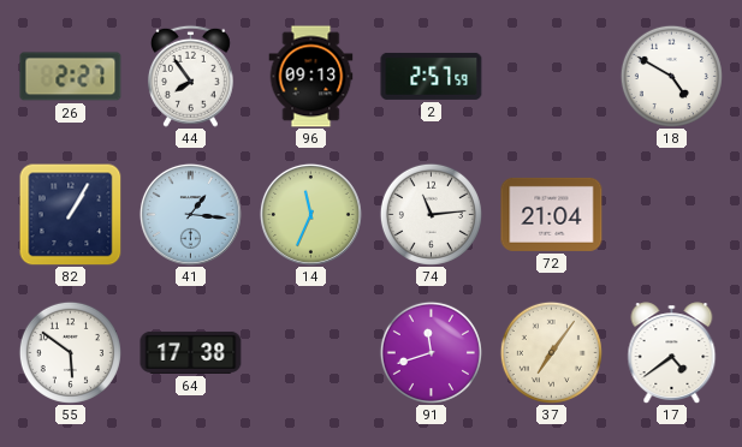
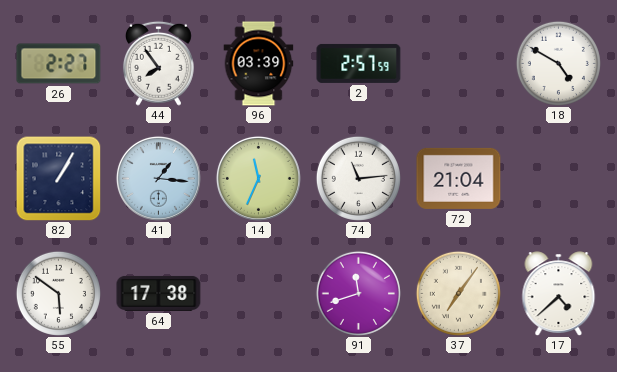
96: 09:13 -> 03:39 (259, 64)
17: 4:39 -> 4:38 (559, 293)
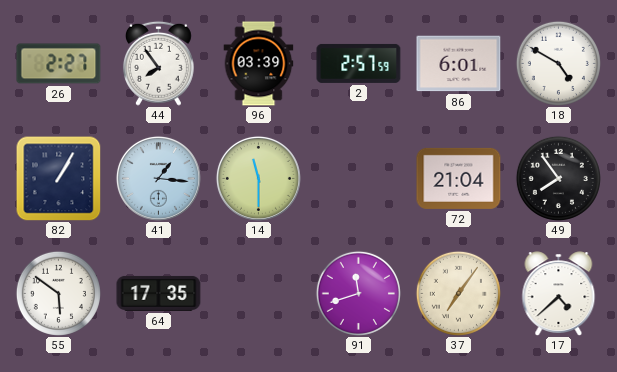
86: none -> 6:01 (459, 64)
14: 11:34 -> 11:30 (258, 178)
74: 11:14 -> none (358, 178)
49: none -> 7:54 (558, 178)
64: 17:38 -> 17:35 (159, 293)
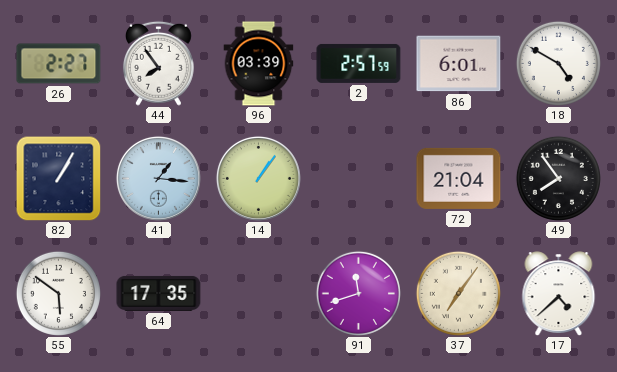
14: 11:30 -> 1:06 (258, 178)
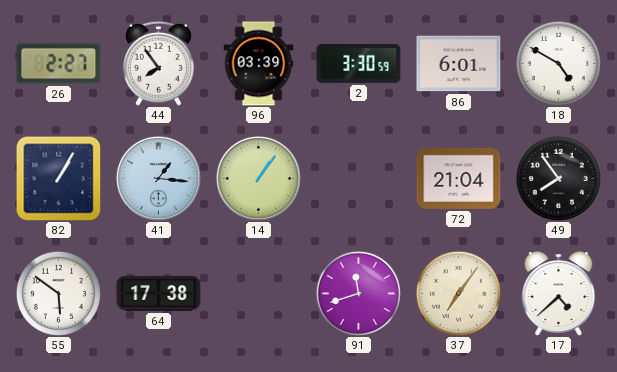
2: 2:57 -> 3:30 (359, 63)
64: 17:35 -> 17:38 (159, 293)
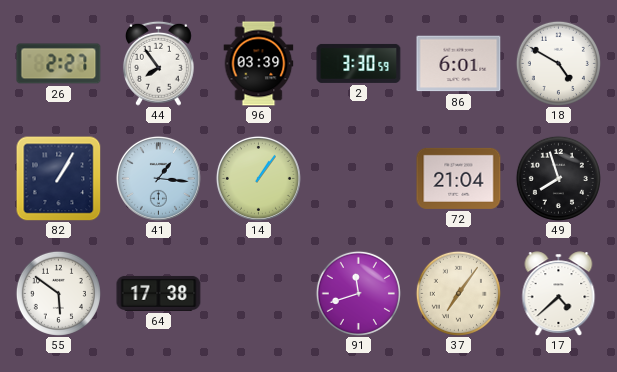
49: 7:54 -> 7:57 (558, 178)
